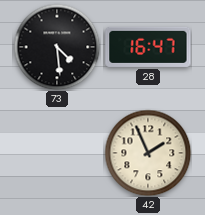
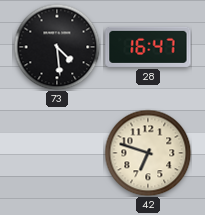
42: 1:56 -> 6:48 (148, 153)
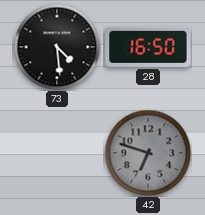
28: 16:47 -> 16:50 (148, 47)
42 dial: cream -> grey (148, 153)
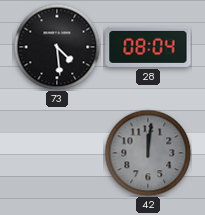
28: 16:50 -> 08:04 (148, 47)
42: 6:48 -> 12:01 (148, 153)
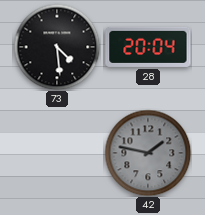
28: 08:04 -> 20:04 (148, 47)
42: 12:01 -> 1:47 (148, 153)
